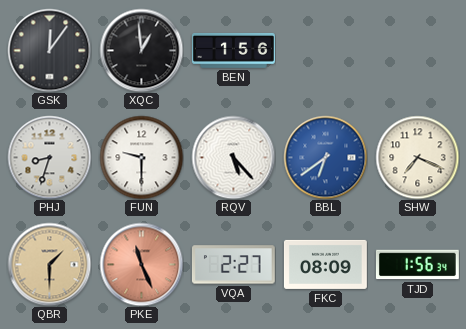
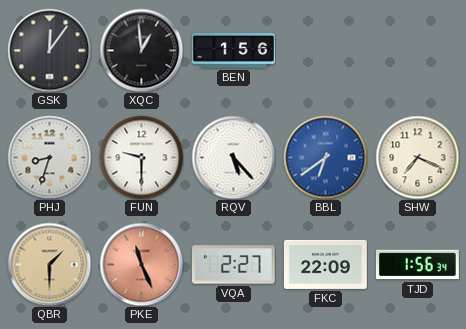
FKC: 08:09 -> 22:09 (325, 264)
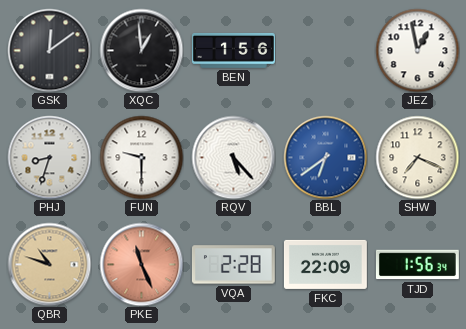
GSK: 12:06 -> 12:09 (49, 50)
JEZ: none -> 12:58 (417, 50)
QBR: 1:30 -> 10:48 (49, 264)
VQA: 2:27 -> 2:28 (233, 265)
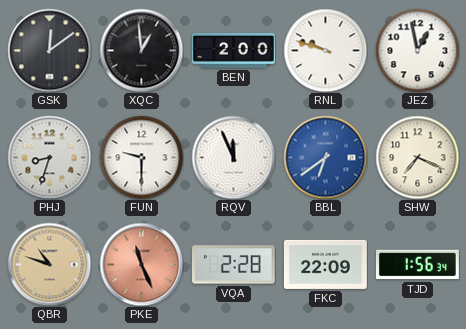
BEN: 1:56 -> 2:00 (233, 51)
RNL: none -> 9:48 (325, 50)
RQV: 5:23 -> 11:56 (233, 157)
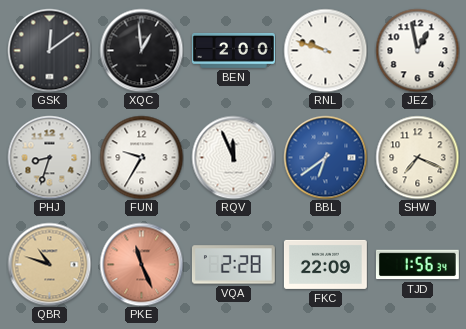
FUN: 9:30 -> 9:35 (141, 157)
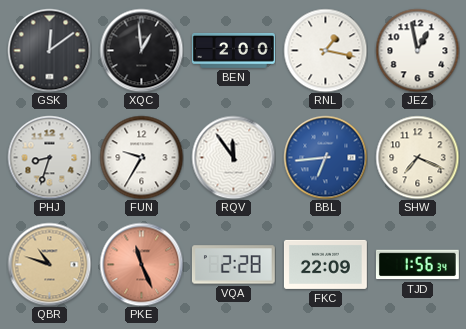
RNL: 9:48 -> 1:17 (325, 50)
RQV: 11:56 -> 11:54 (233, 157)
BBL: 6:39 -> 6:44 (325, 157)
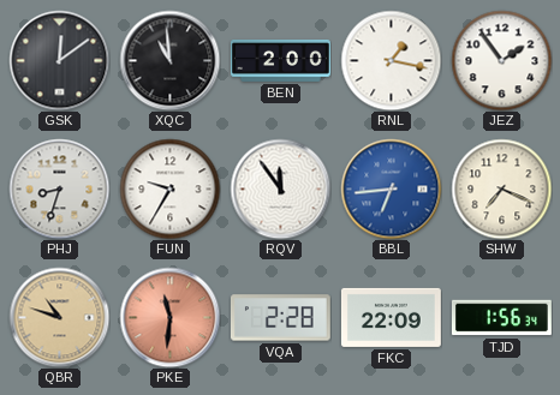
XQC: 12:59 -> 10:59 (169, 60)
JEZ: 12:58 -> 1:54 (501, 60)
PKE: 11:26 -> 11:31 (169, 317)
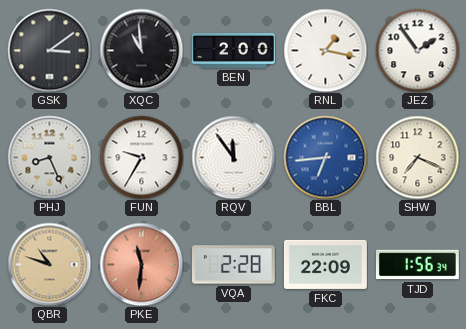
GSK: 12:09 -> 3:09 (49, 50)
PHJ: 8:33 -> 8:26 (49, 157)
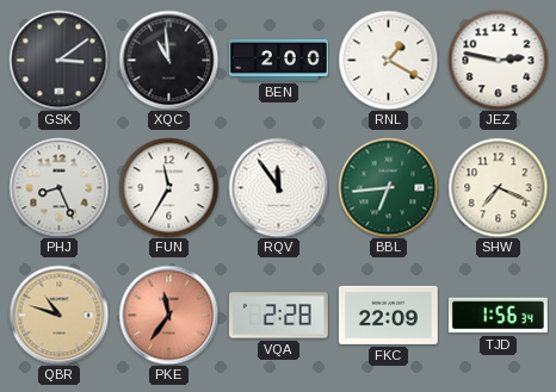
RNL: 1:17 -> 1:20 (388, 60)
JEZ: 1:54 -> 2:47 (498, 60)
FUN: 9:35 -> 11:35 (168, 187)
BBL dial: blue -> green (388, 187)
PKE: 11:31 -> 11:36 (168, 315)
